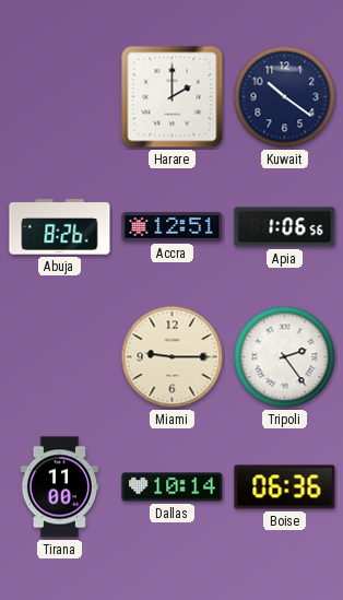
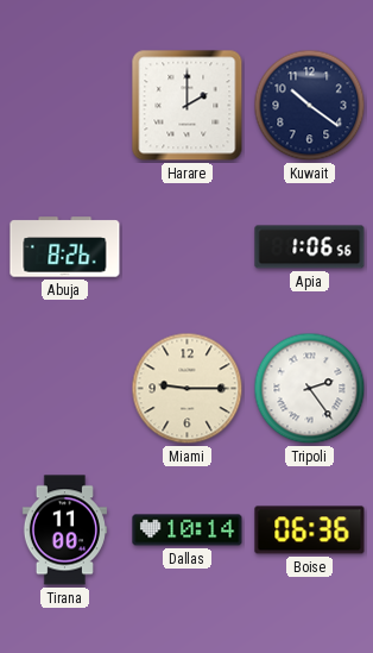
Accra: 12:51 -> none (173, 227)
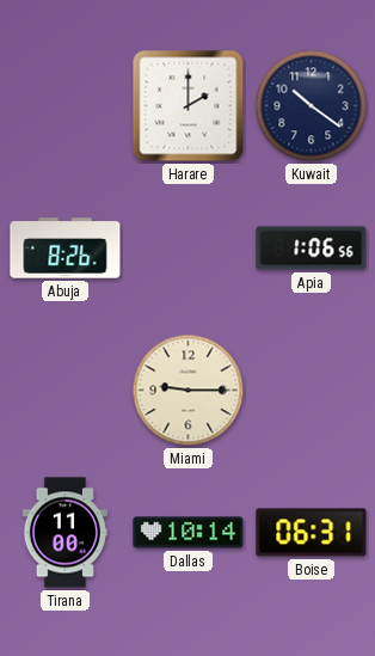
Tripoli: 2:24 -> none (310, 389)
Boise: 06:36 -> 06:31 (312, 533)
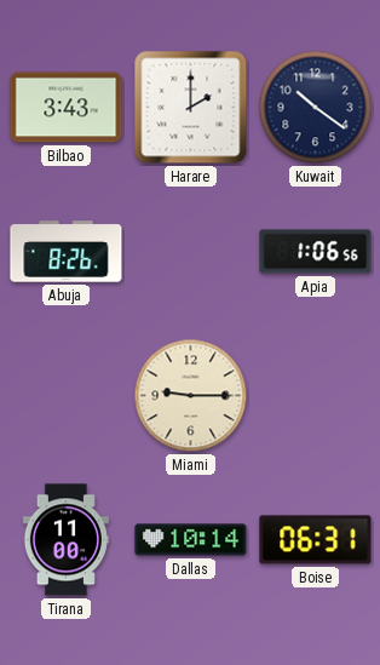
Bilbao: none -> 3:43 (67, 108)
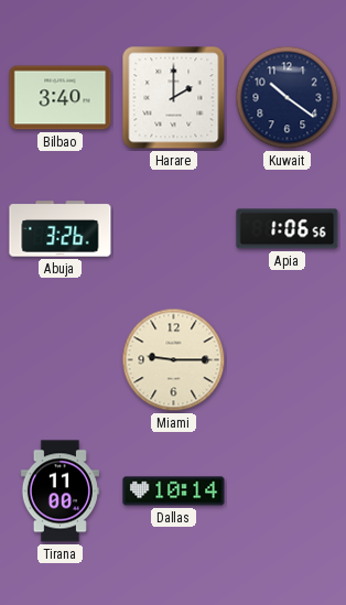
Bilbao: 3:43 -> 3:40 (61, 98)
Abuja: 8:26 -> 3:26 (61, 229)
Boise: 06:31 -> none (316, 540)
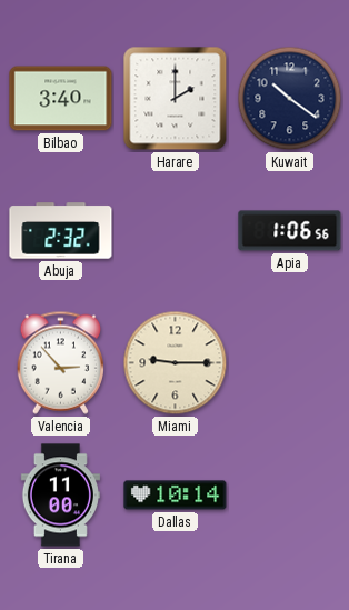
Abuja: 3:26 -> 2:32 (61, 231)
Valencia: none -> 2:53 (60, 362)
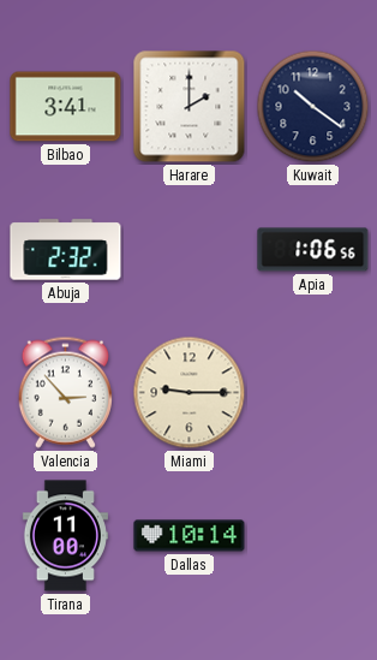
Bilbao: 3:40 -> 3:41 (66, 107)
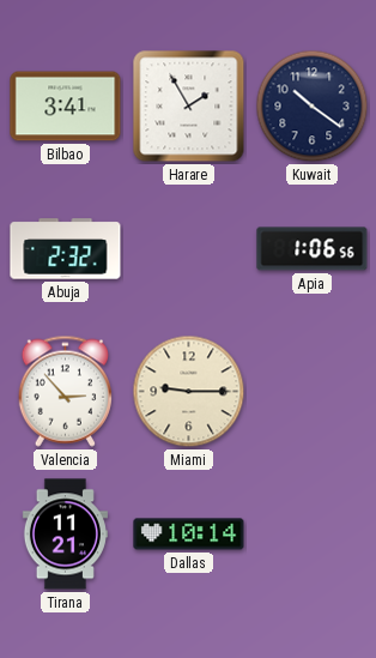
Harare: 2:00 -> 1:55 (189, 107)
Tirana: 11:00 -> 11:21 (65, 535)
